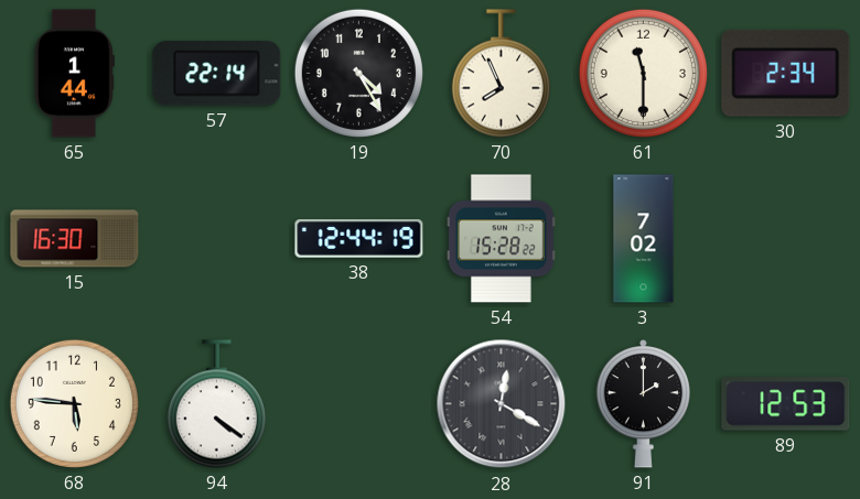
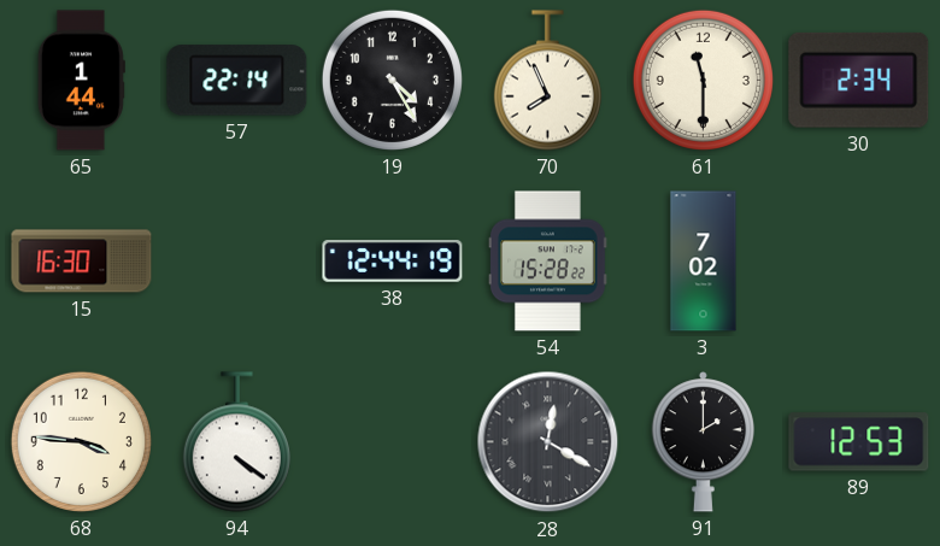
68: 5:46 -> 3:46 (81, 441)
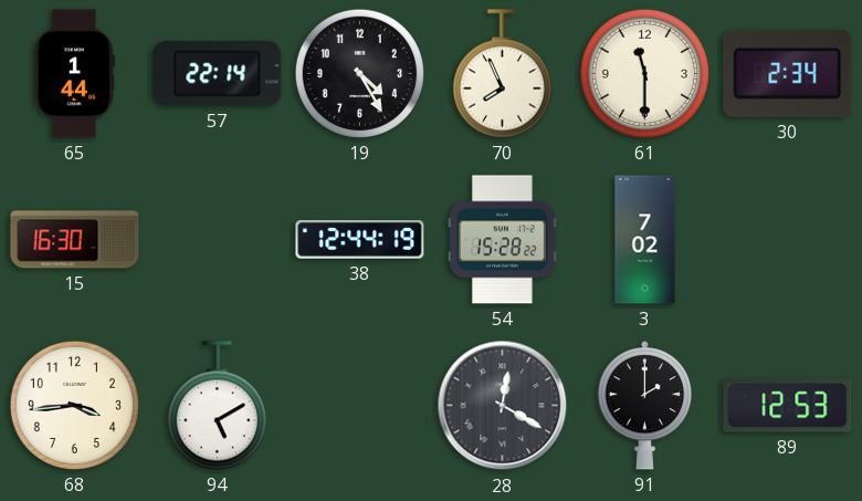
68: 3:46 -> 3:44 (74, 405)
94: 4:21 -> 5:10 (217, 406)
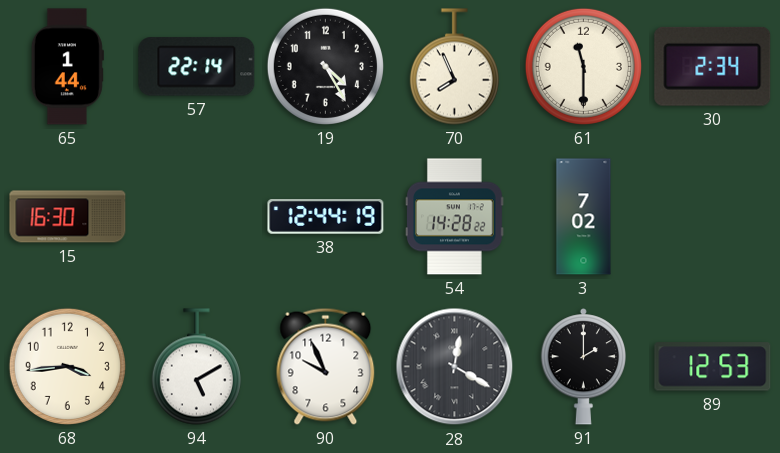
54: 15:28 -> 14:28 (455, 217)
90: none -> 9:56 (326, 366)
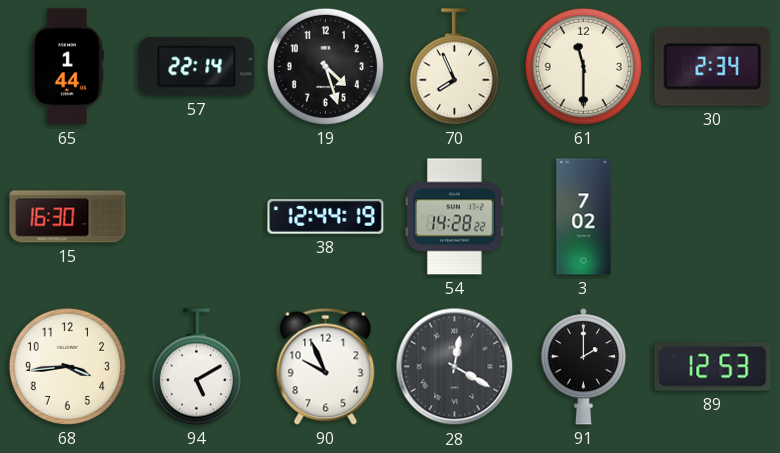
19: 4:25 -> 4:27 (325, 66)
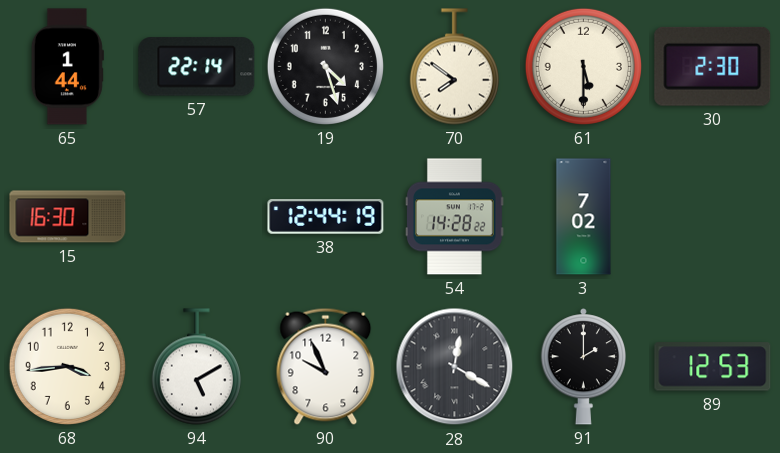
70: 7:56 -> 7:51 (454, 67)
61: 11:30 -> 5:30 (583, 66)
30: 2:34 -> 2:30 (713, 66)
